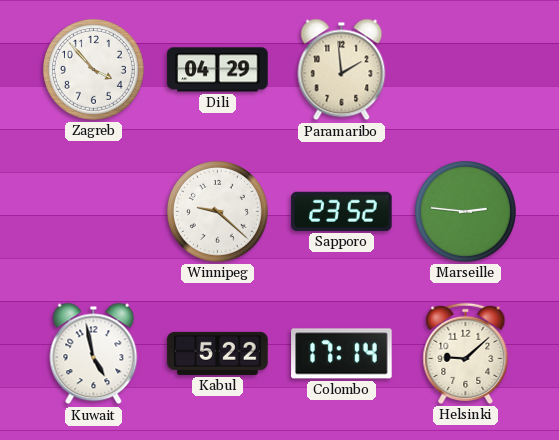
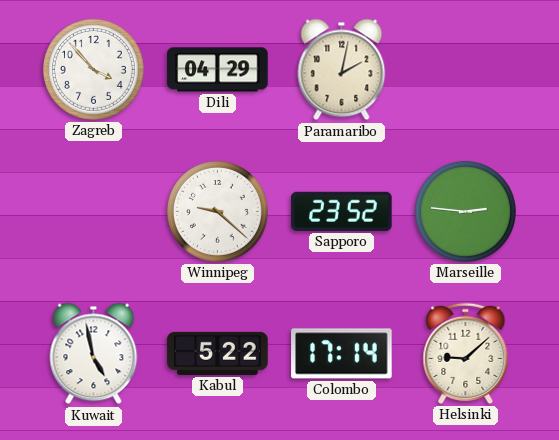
Paramaribo: 1:59 -> 2:02 (342, 70)
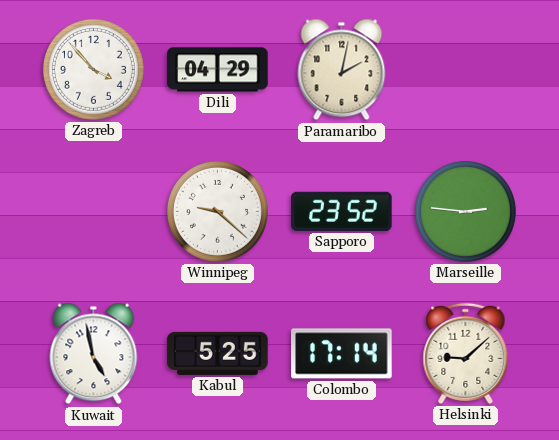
Kabul: 5:22 -> 5:25 (218, 353)
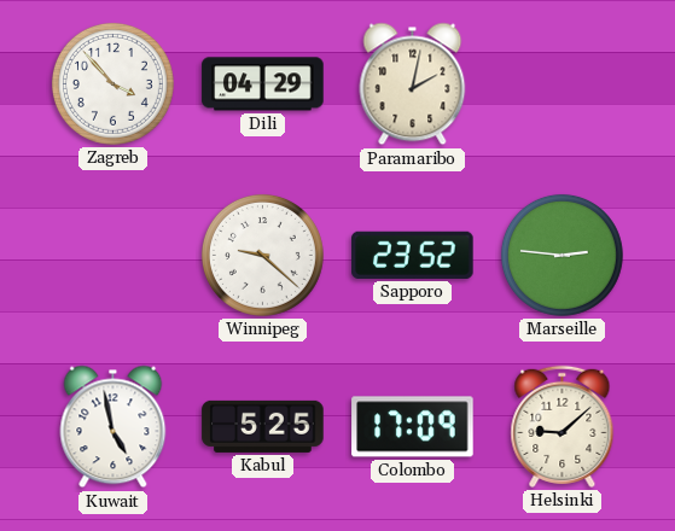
Colombo: 17:14 -> 17:09 (413, 427)
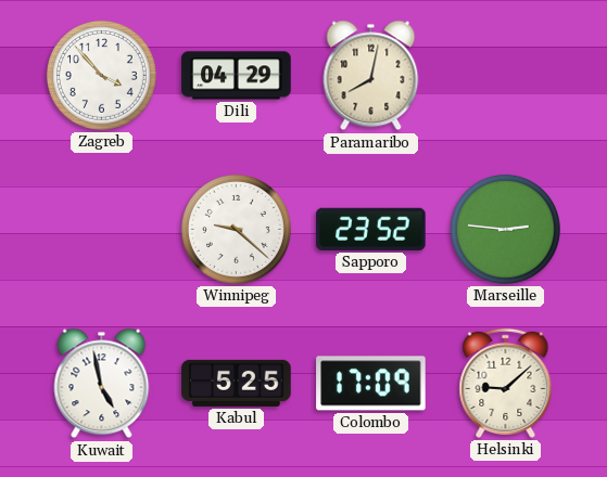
Paramaribo: 2:02 -> 8:02 (371, 76)
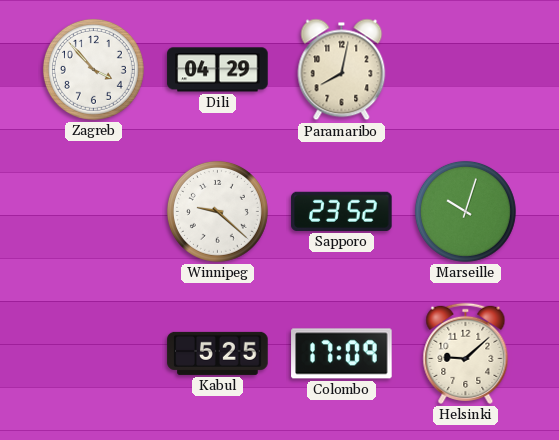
Marseille: 2:46 -> 10:03 (465, 211)
Kuwait: 4:58 -> none (102, 384)
